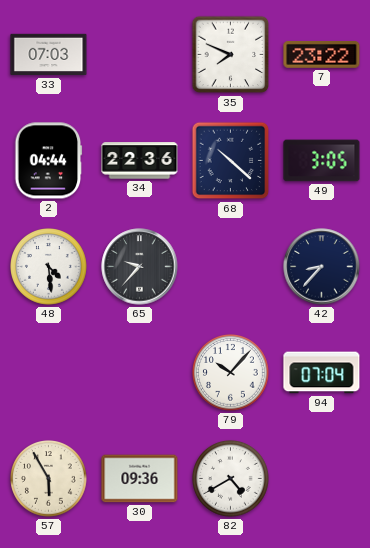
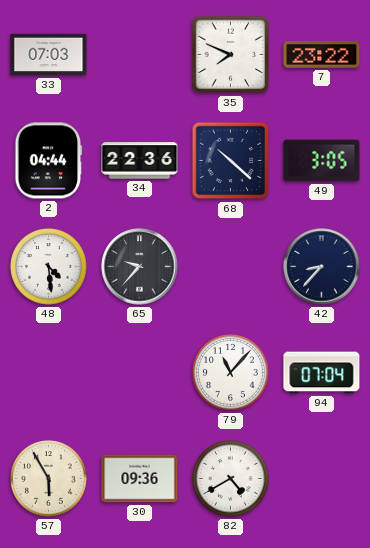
79: 10:07 -> 11:07 (231, 373)
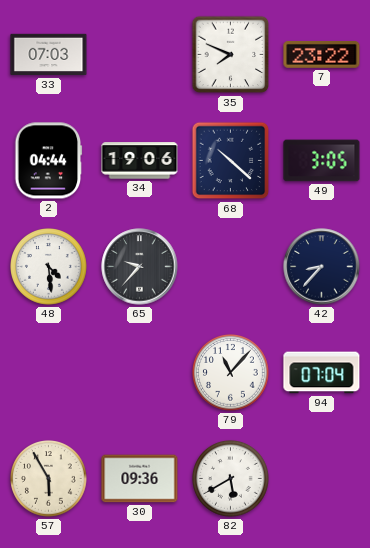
34: 22:36 -> 19:06 (140, 161)
82: 4:40 -> 5:40 (231, 479)
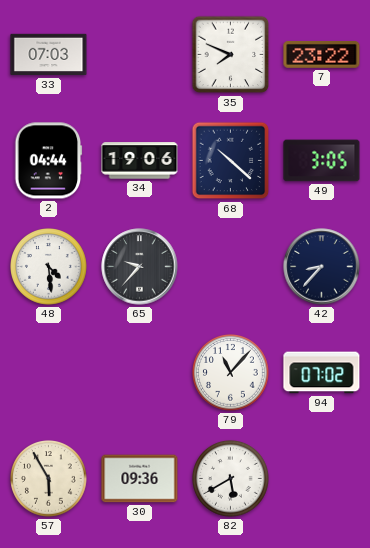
94: 07:04 -> 07:02 (322, 373)
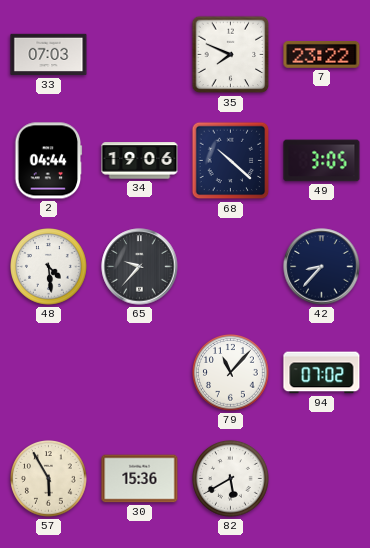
30: 09:36 -> 15:36 (140, 479)
